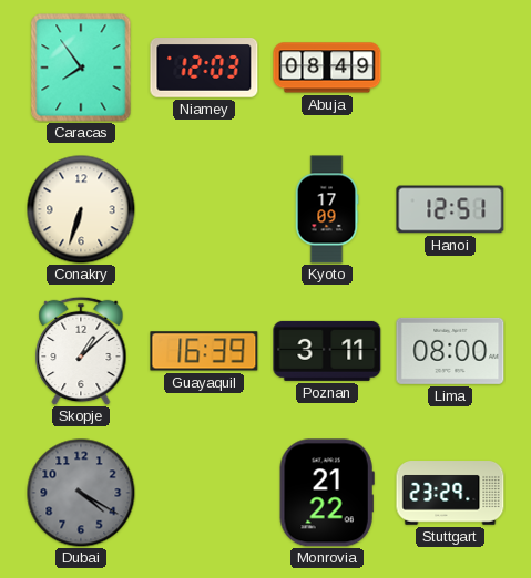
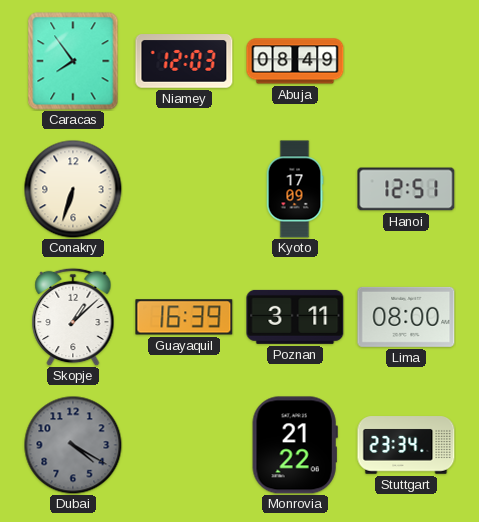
Stuttgart: 23:29 -> 23:34 (406, 445)
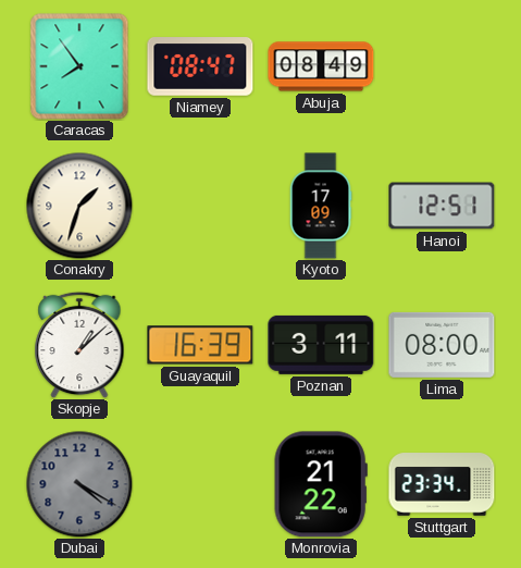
Niamey: 12:03 -> 08:47 (200, 66)
Conakry: 6:33 -> 1:33 (79, 206)
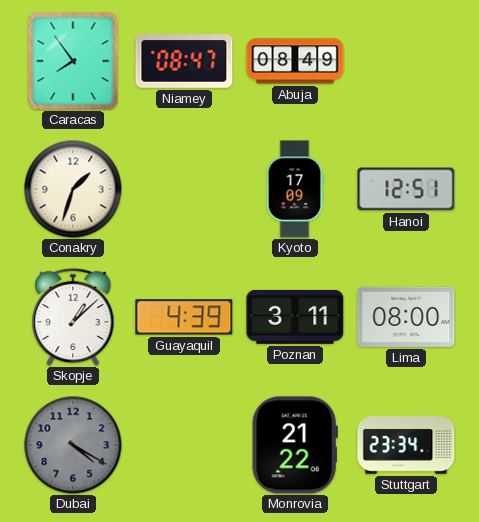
Guayaquil: 16:39 -> 4:39 (184, 317)
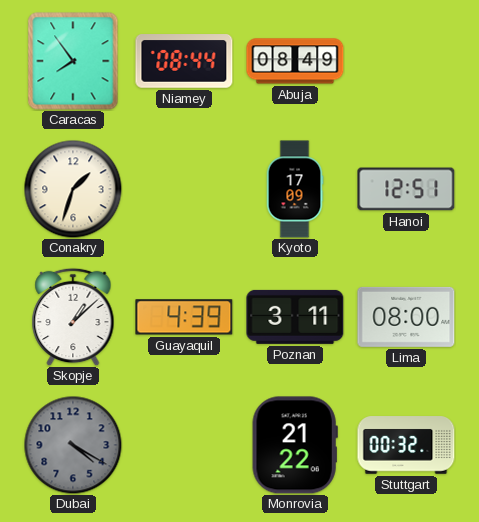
Niamey: 08:47 -> 08:44 (184, 61)
Stuttgart: 23:34 -> 00:32 (406, 445)
